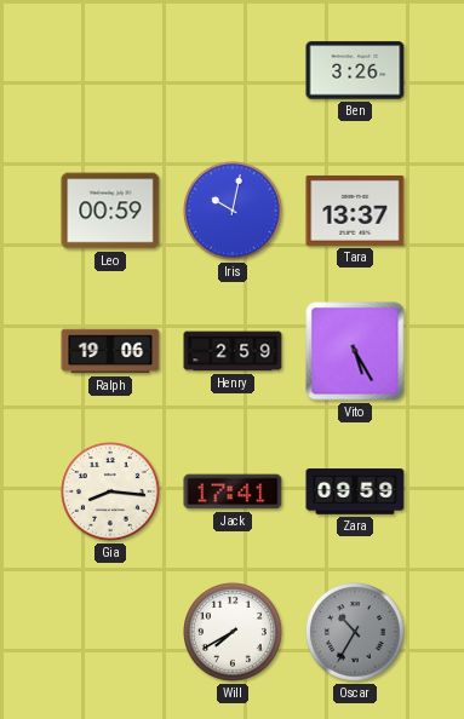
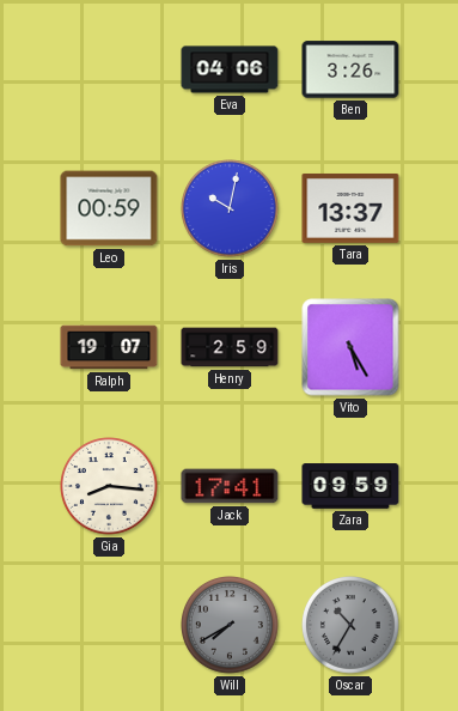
Eva: none -> 04:06 (230, 69)
Ralph: 19:06 -> 19:07 (109, 347)
Will dial: white -> grey (231, 626)
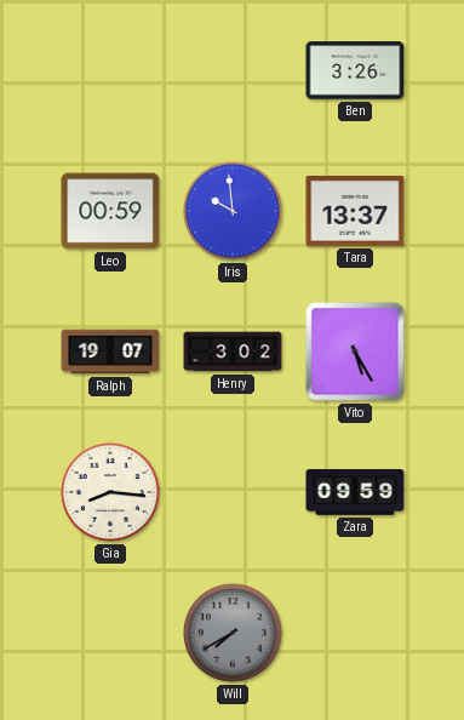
Eva: 04:06 -> none (230, 69)
Iris: 10:02 -> 9:59 (234, 212)
Henry: 2:59 -> 3:02 (233, 352)
Jack: 17:41 -> none (230, 486)
Oscar: 10:35 -> none (352, 626)
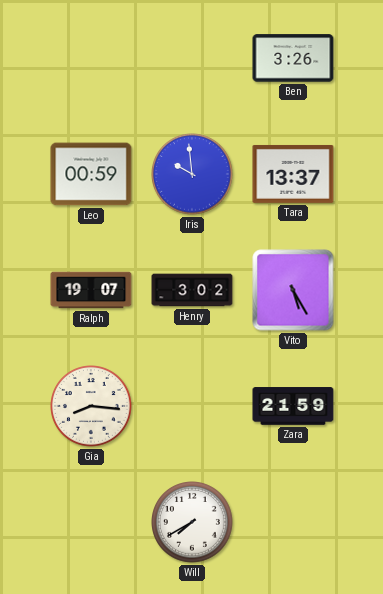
Zara: 09:59 -> 21:59 (293, 406)
Will dial: grey -> white (193, 523)
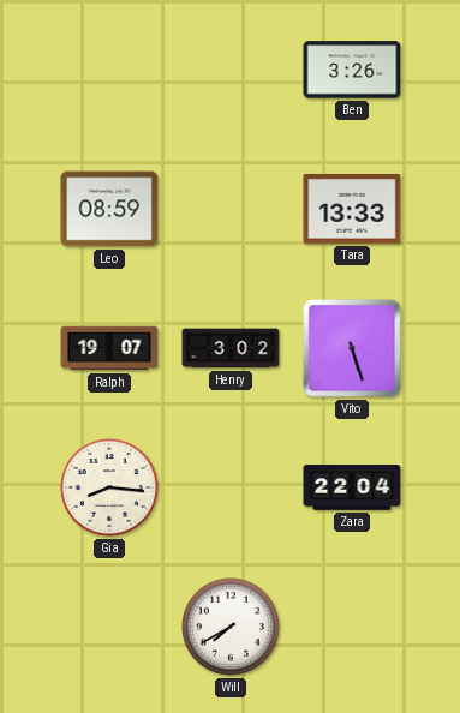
Leo: 00:59 -> 08:59 (109, 209)
Iris: 9:59 -> none (193, 175)
Tara: 13:37 -> 13:33 (352, 209)
Vito: 5:25 -> 5:27 (352, 348)
Zara: 21:59 -> 22:04 (352, 487)
